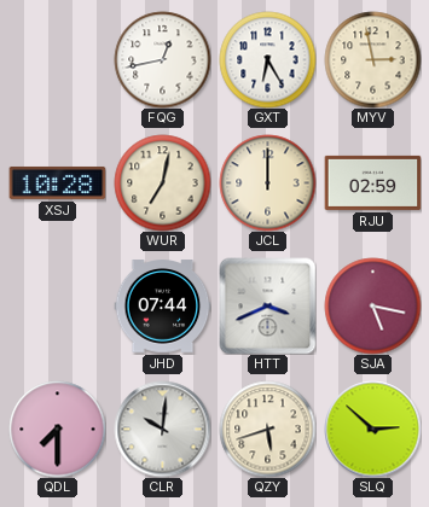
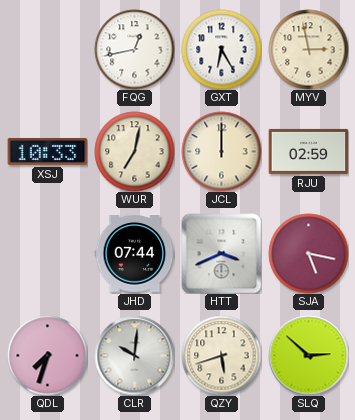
XSJ: 10:28 -> 10:33 (47, 151)
QDL: 7:30 -> 7:33 (47, 355)
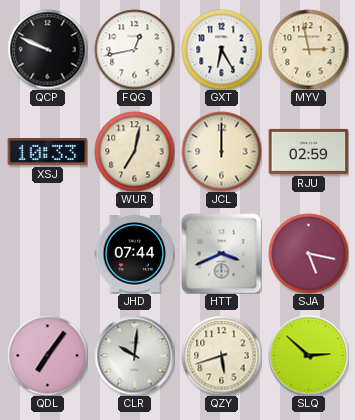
QCP: none -> 9:49 (47, 49)
QDL: 7:33 -> 7:06 (47, 355)
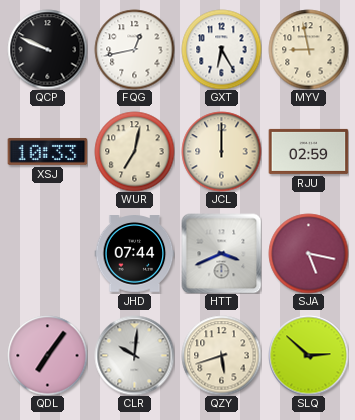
MYV: 2:58 -> 8:58 (308, 49)
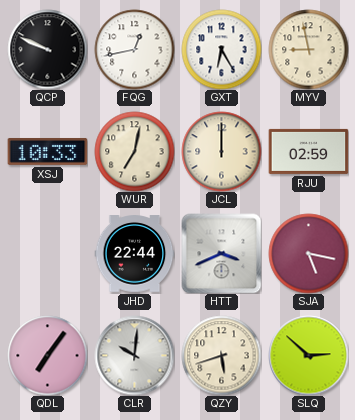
JHD: 07:44 -> 22:44 (134, 254)
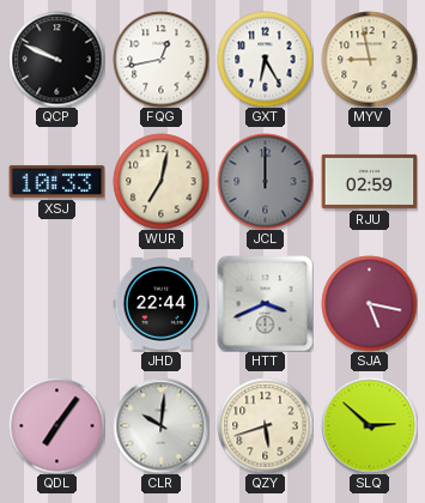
JCL dial: cream -> grey (265, 181)
